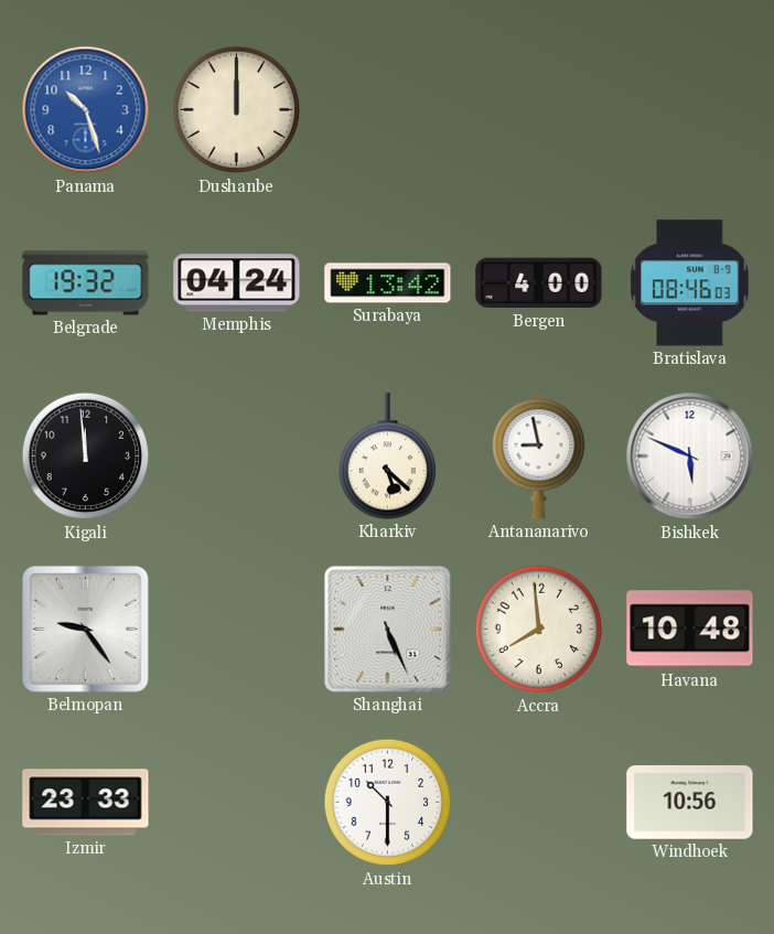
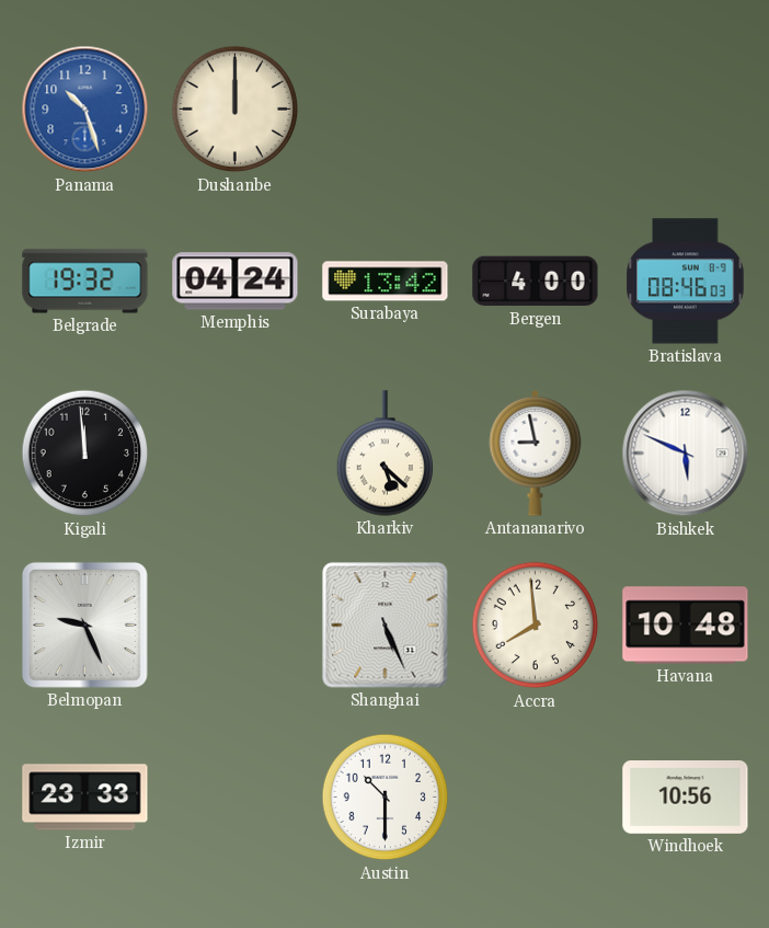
Belmopan: 9:24 -> 9:26 (84, 625)
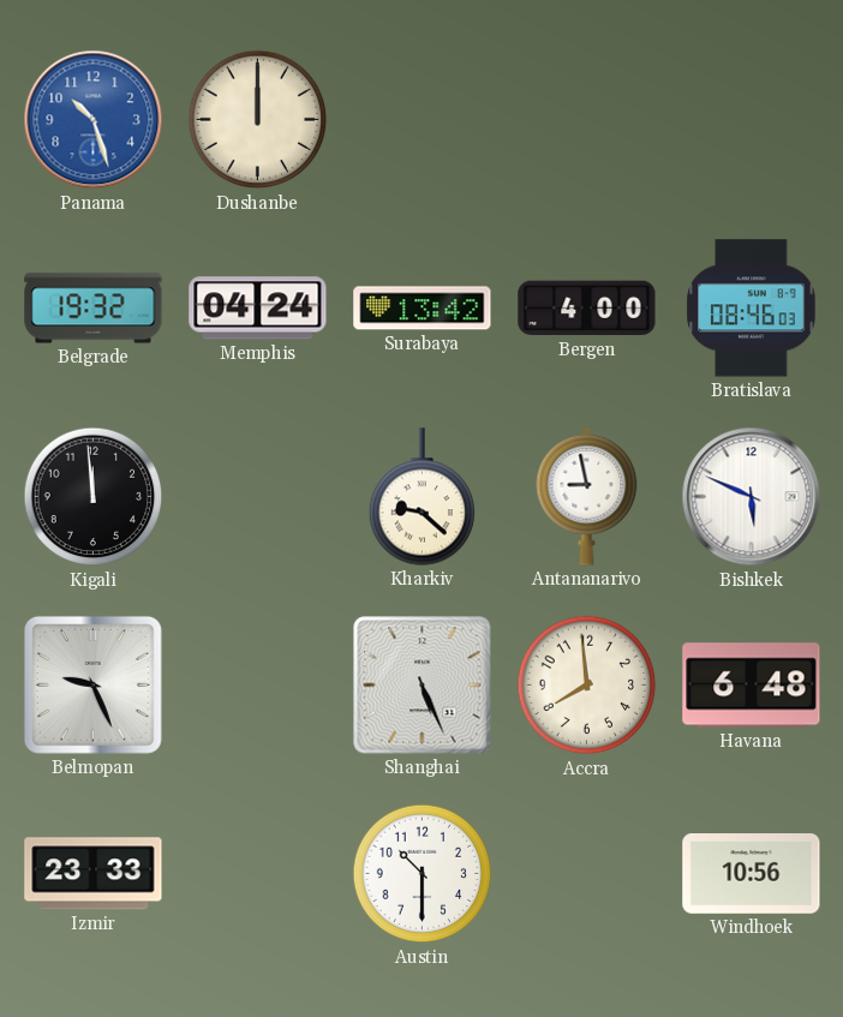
Kharkiv: 5:22 -> 9:22 (423, 497)
Havana: 10:48 -> 6:48 (752, 686)
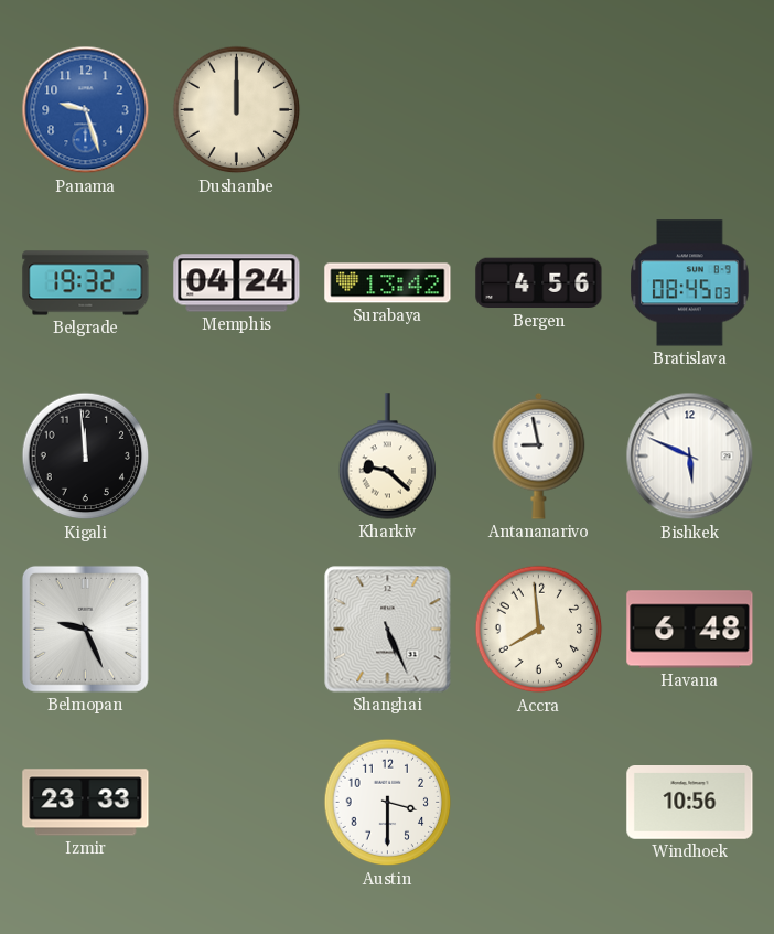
Panama: 10:27 -> 9:27 (86, 110)
Bergen: 4:00 -> 4:56 (539, 283)
Bratislava: 08:46 -> 08:45 (690, 283)
Austin: 10:30 -> 3:30 (388, 803)
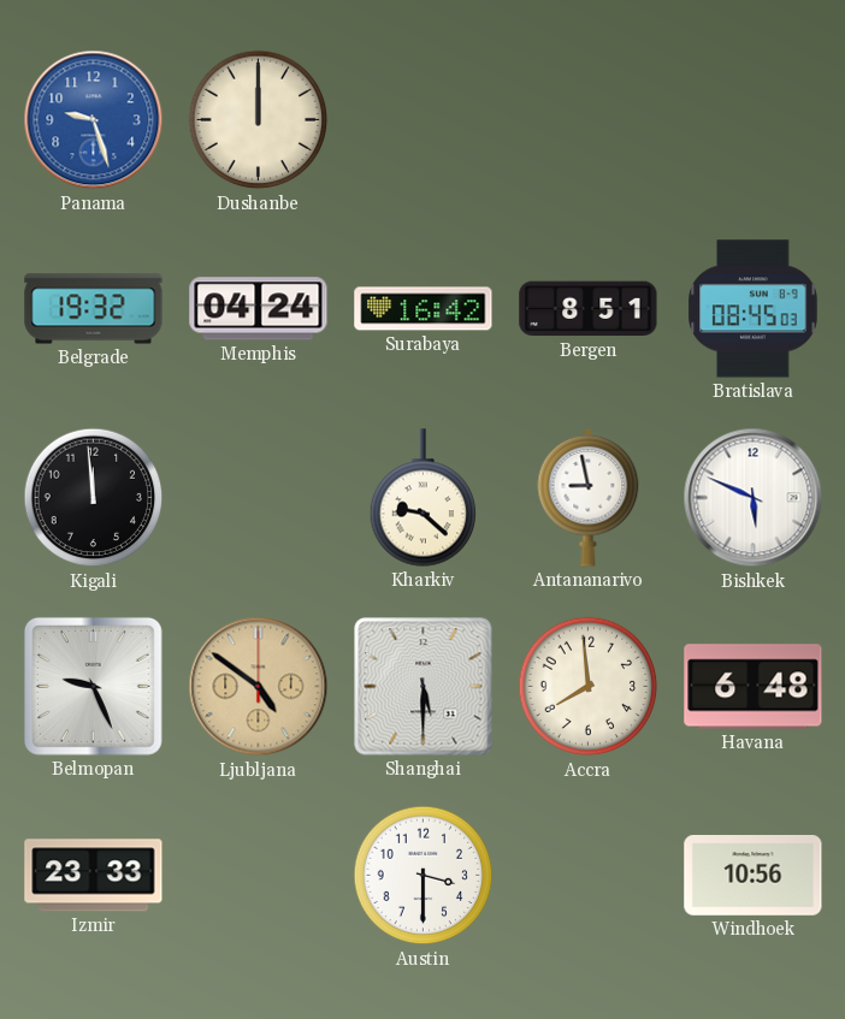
Surabaya: 13:42 -> 16:42 (424, 309)
Bergen: 4:56 -> 8:51 (589, 309)
Ljubljana: none -> 4:51 (259, 687)
Shanghai: 5:26 -> 5:30 (424, 687)
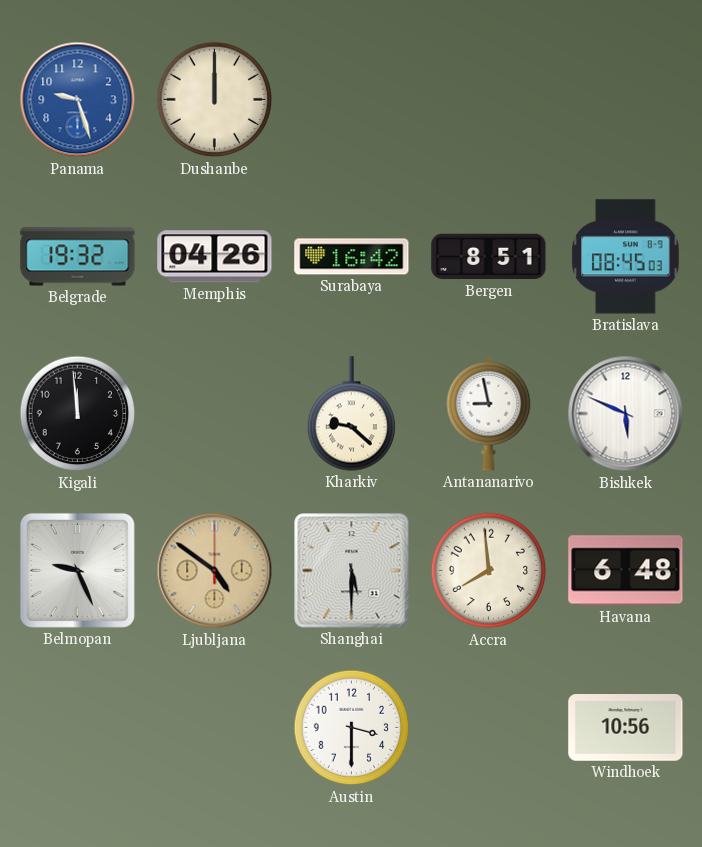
Memphis: 04:24 -> 04:26 (215, 257)
Izmir: 23:33 -> none (94, 876)
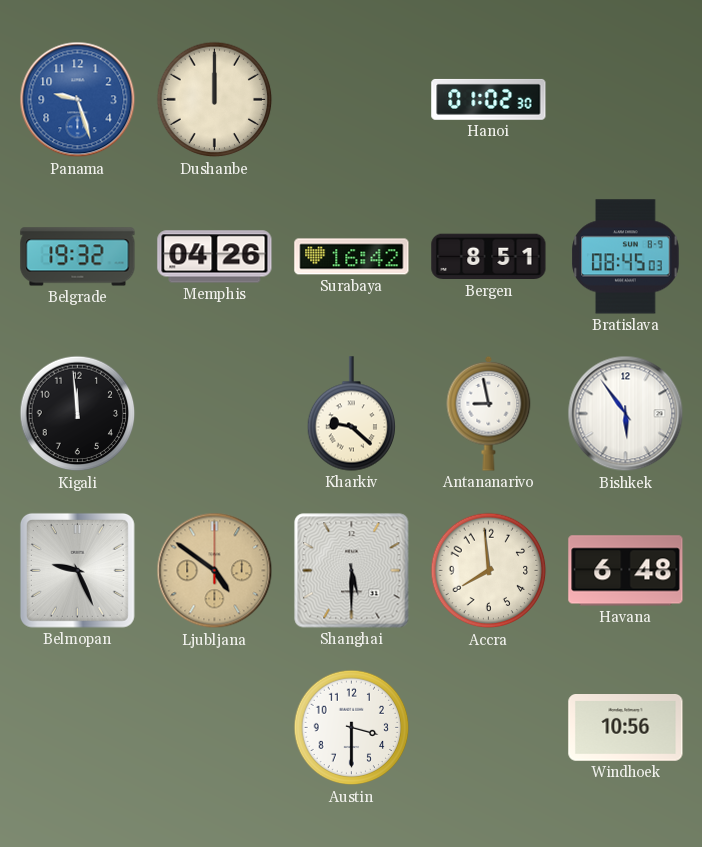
Hanoi: none -> 01:02 (489, 99)
Bishkek: 5:49 -> 5:54 (626, 414)
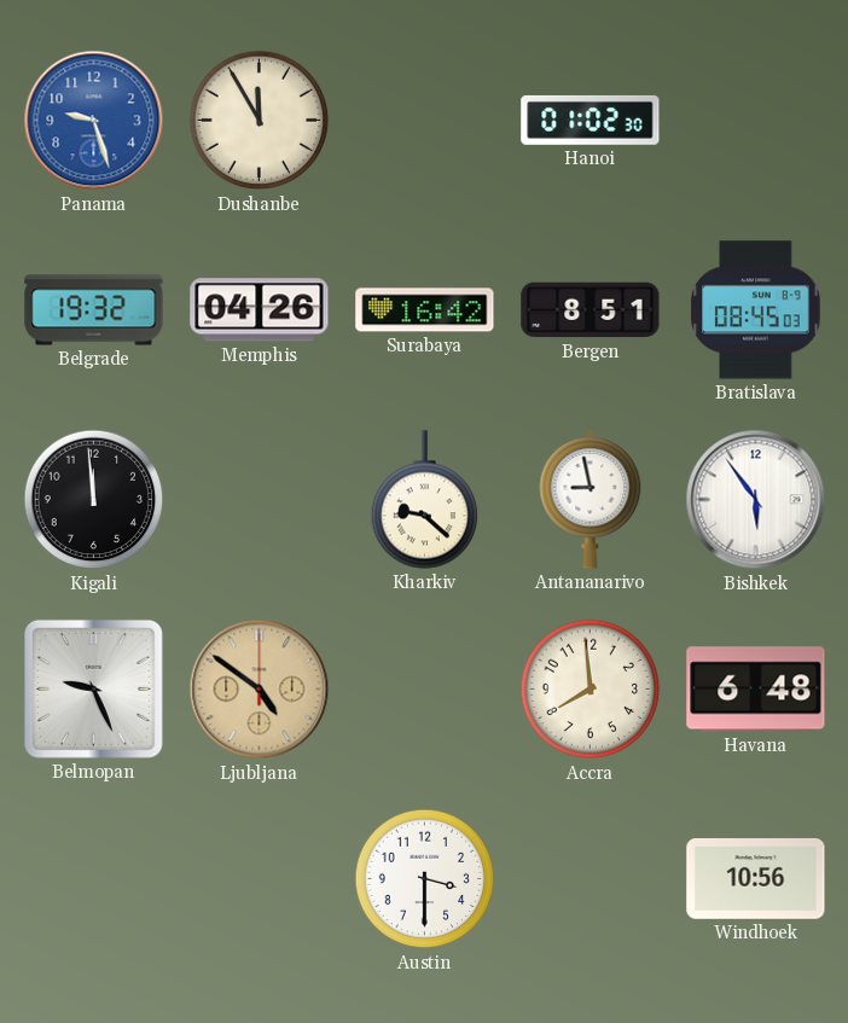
Dushanbe: 12:00 -> 11:55 (260, 121)
Shanghai: 5:30 -> none (352, 571)
